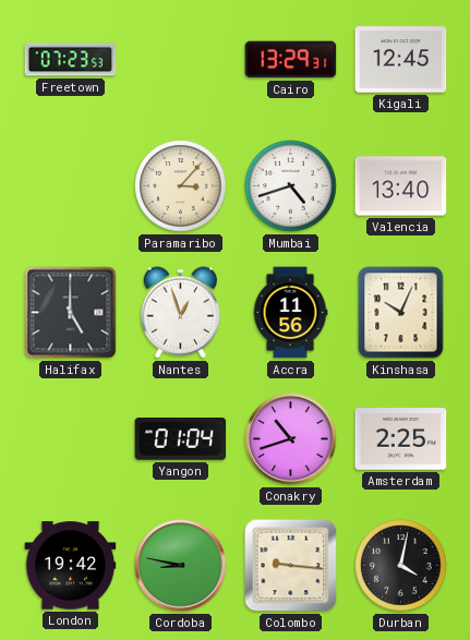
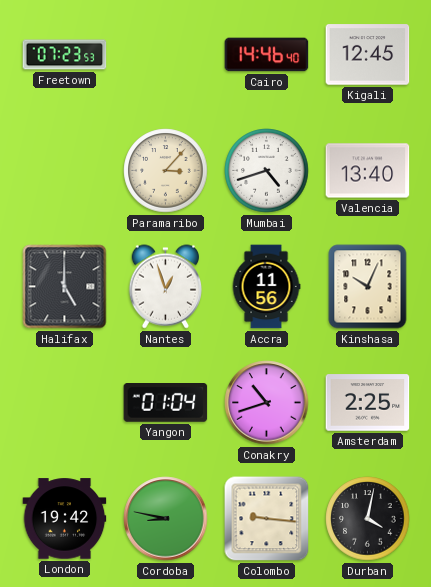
Cairo: 13:29 -> 14:46 (267, 55)
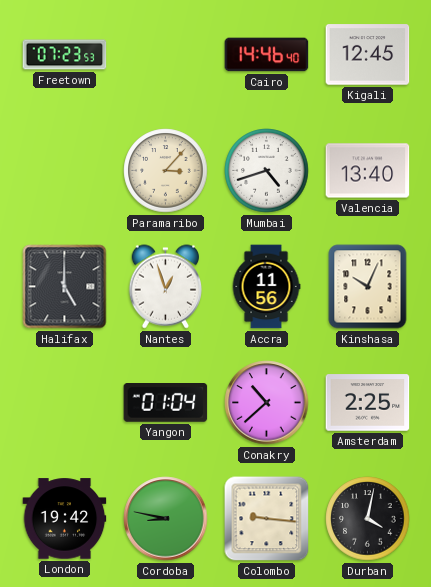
Conakry: 10:42 -> 10:38 (267, 403)
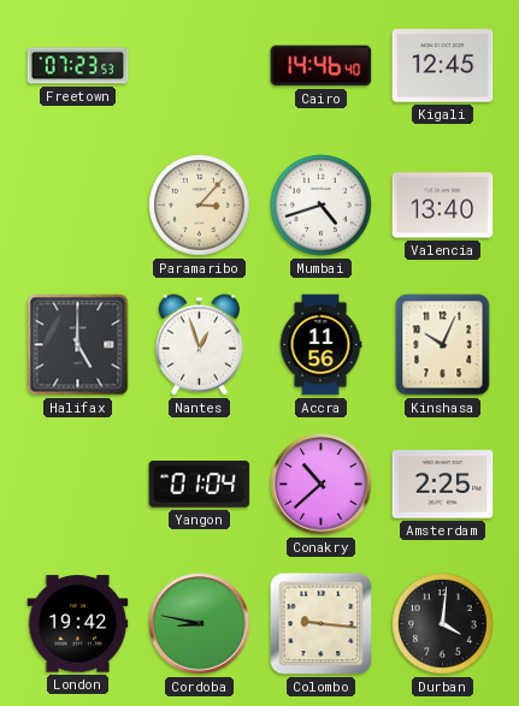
Durban: 4:02 -> 4:01 (443, 624)
